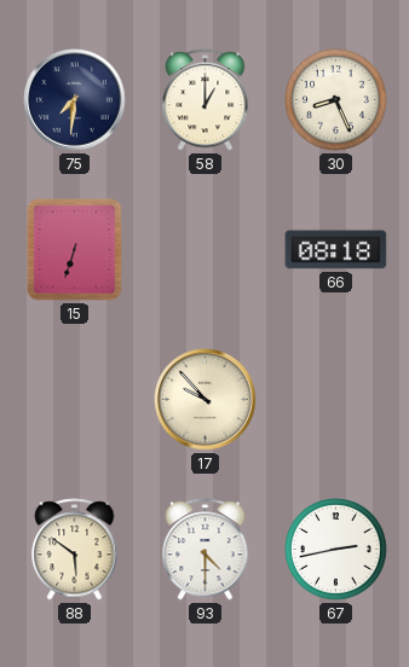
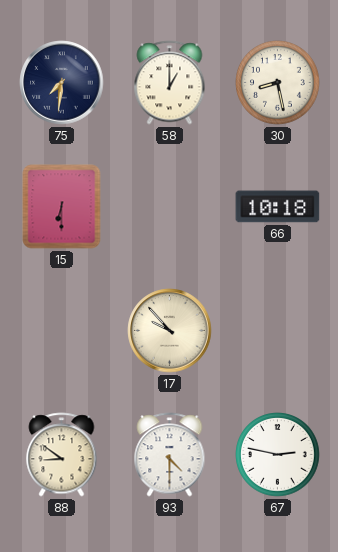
30: 8:26 -> 8:28 (278, 83)
15: 6:33 -> 6:30 (62, 207)
66: 08:18 -> 10:18 (278, 207)
88: 5:51 -> 8:51 (62, 455)
67: 2:43 -> 2:47 (278, 455)
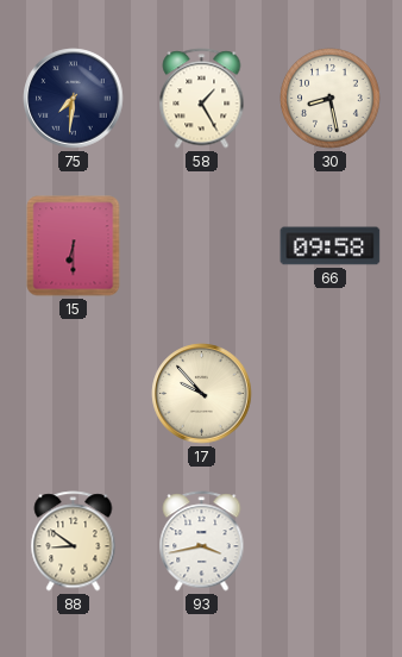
58: 1:00 -> 1:25 (202, 99)
66: 10:18 -> 09:58 (331, 246)
93: 4:30 -> 3:43 (202, 542)
67: 2:47 -> none (278, 455)
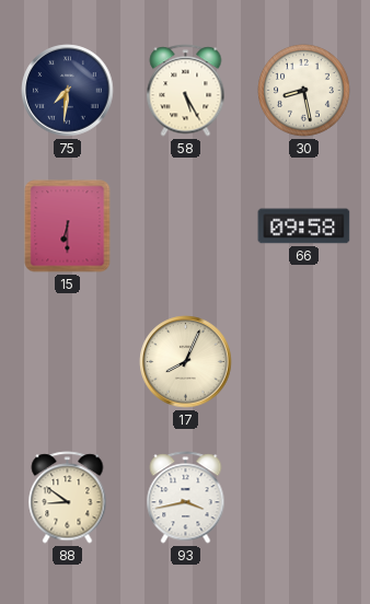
58: 1:25 -> 5:25 (186, 91)
17: 9:53 -> 8:04 (186, 362)
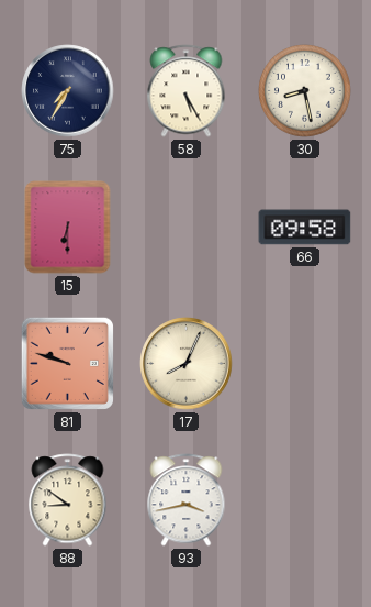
75: 7:31 -> 7:35 (68, 91)
81: none -> 9:48 (67, 363)
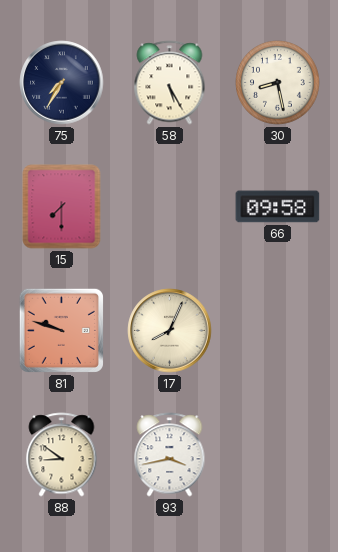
15: 6:30 -> 7:30 (62, 207)
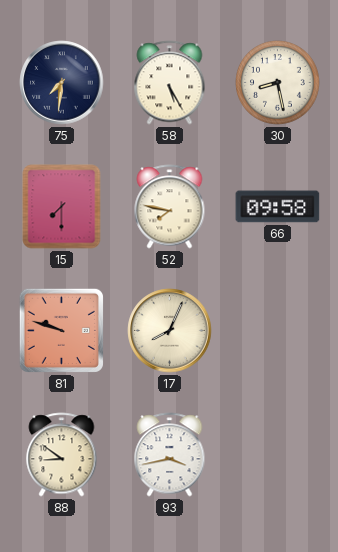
75: 7:35 -> 7:31 (62, 83)
52: none -> 7:47 (170, 207)
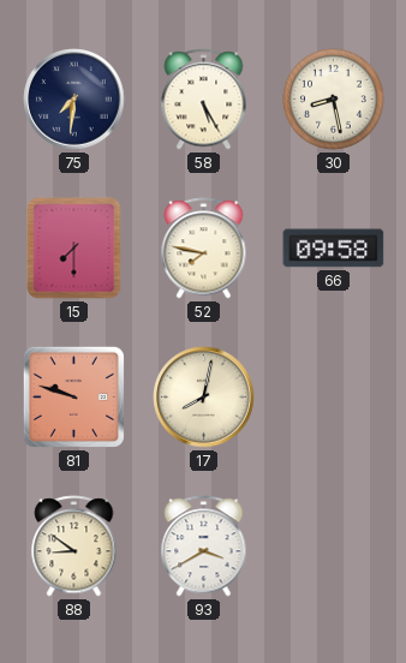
17: 8:04 -> 8:02 (204, 398)
93: 3:43 -> 3:40 (204, 546)
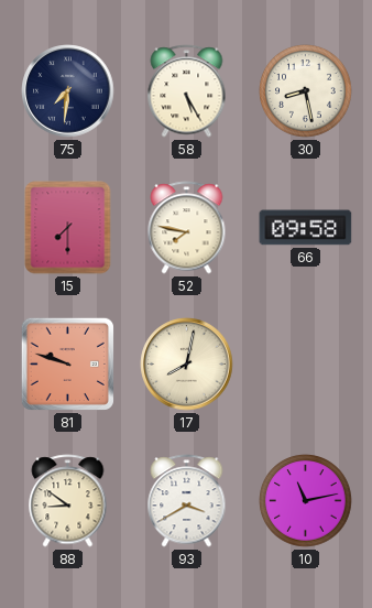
10: none -> 11:13 (306, 501)
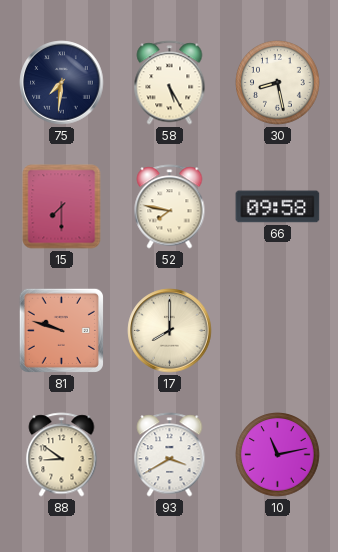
17: 8:02 -> 8:00 (170, 331)
